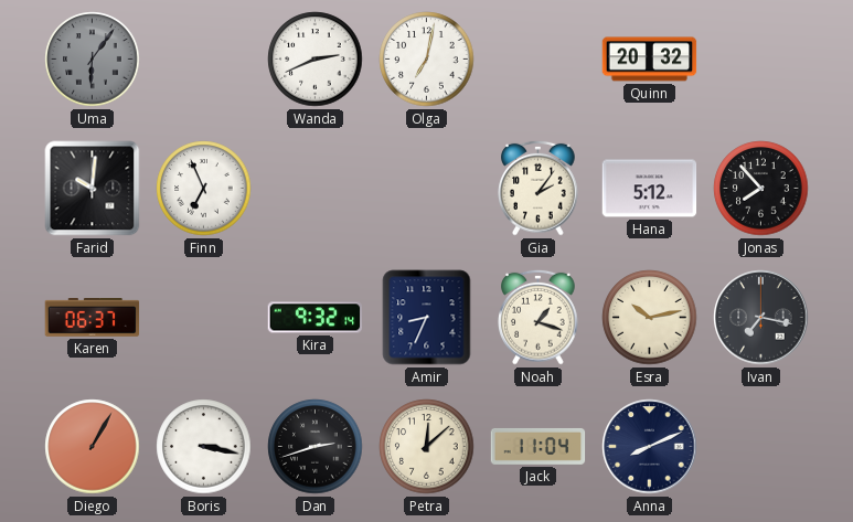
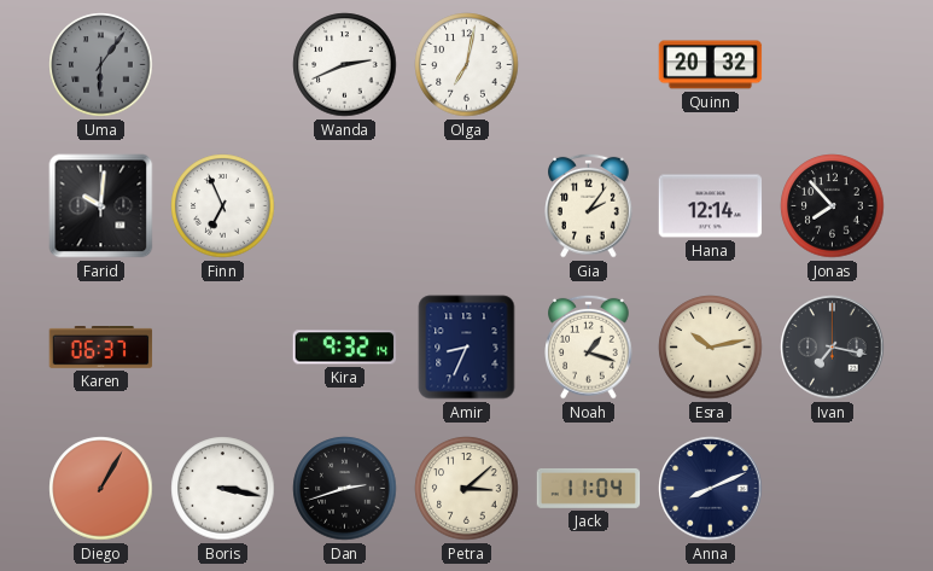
Hana: 5:12 -> 12:14 (711, 206)
Petra: 12:08 -> 3:08 (467, 489)
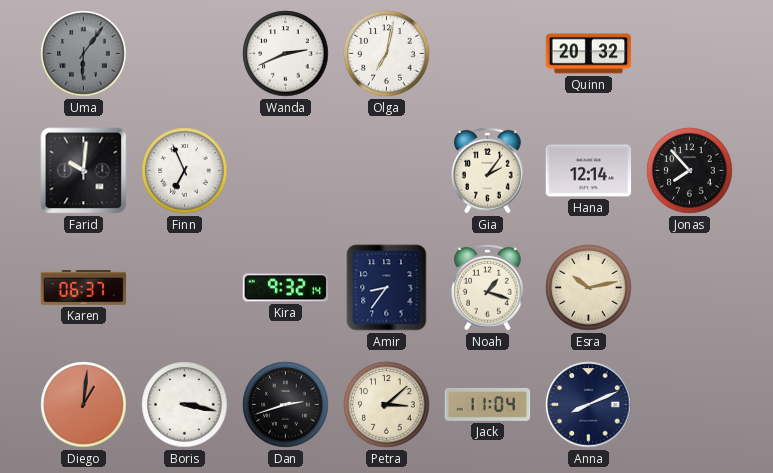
Amir: 8:34 -> 8:36 (387, 288)
Ivan: 7:17 -> none (833, 348)
Diego: 1:05 -> 1:01 (84, 405)
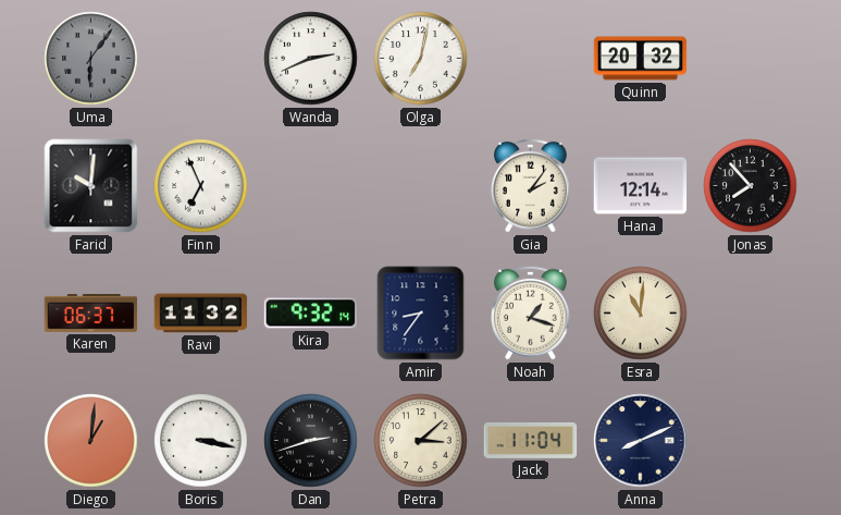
Ravi: none -> 11:32 (201, 314)
Esra: 10:13 -> 11:01 (641, 314)
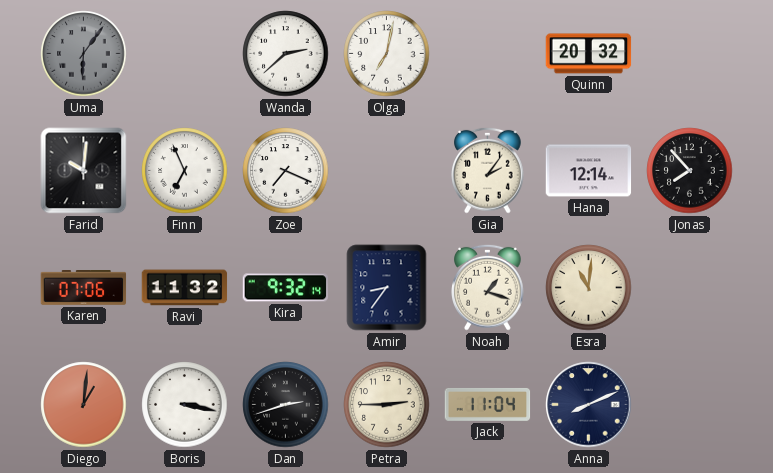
Wanda: 2:41 -> 2:38 (286, 54)
Zoe: none -> 7:19 (286, 171)
Karen: 06:37 -> 07:06 (84, 288)
Petra: 3:08 -> 2:45 (387, 405)
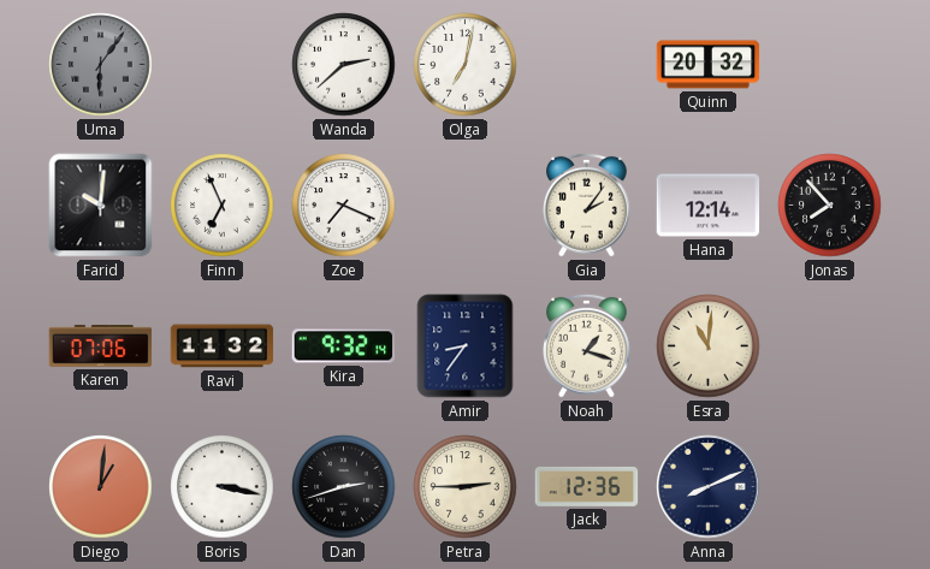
Jack: 11:04 -> 12:36 (587, 486)
